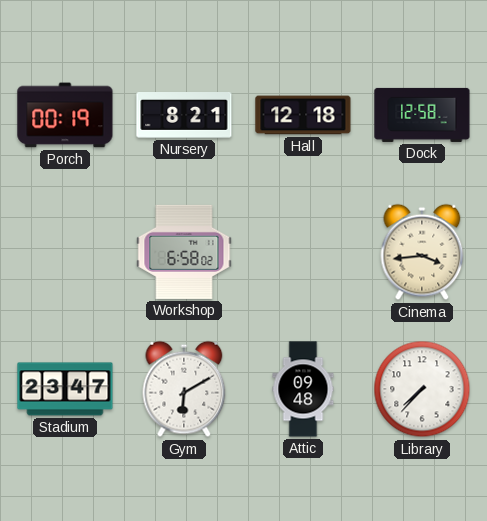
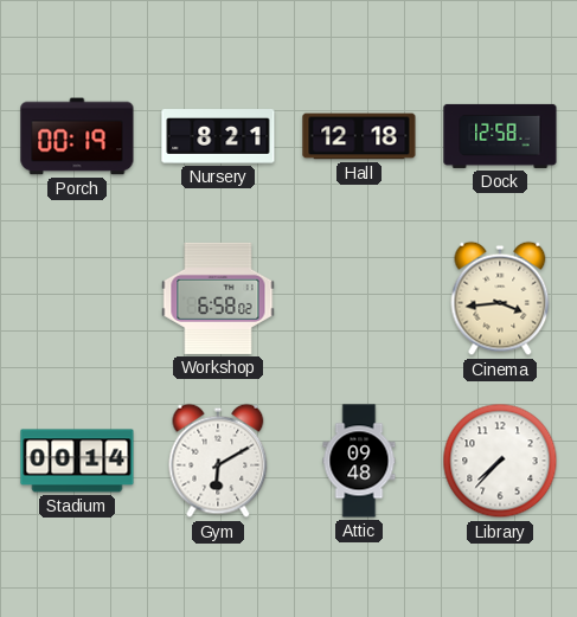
Stadium: 23:47 -> 00:14 (77, 461)
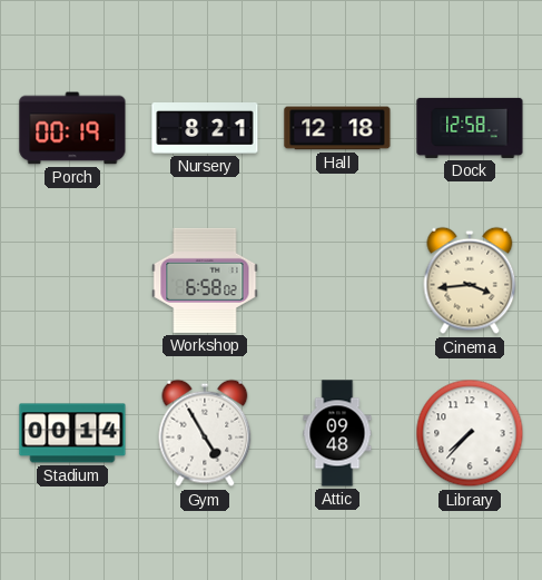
Gym: 6:10 -> 4:55 (205, 433)
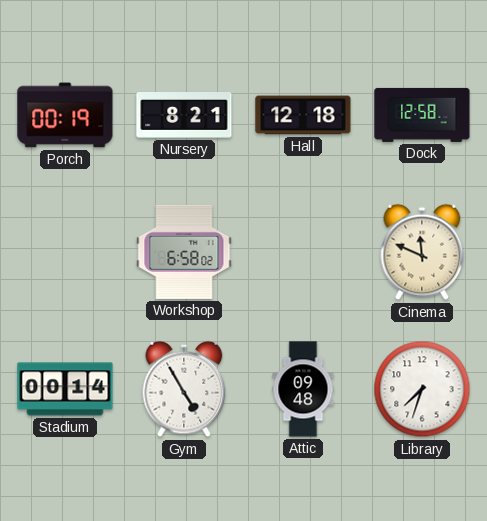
Cinema: 3:44 -> 11:49 (422, 252)
Library: 7:37 -> 7:33 (422, 389)
